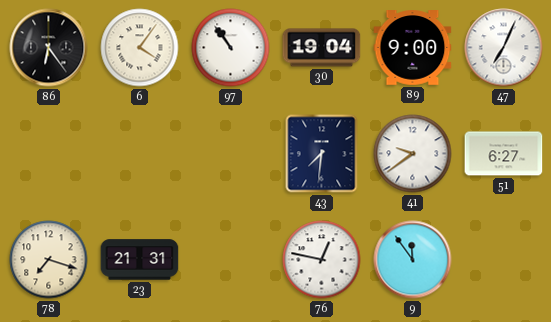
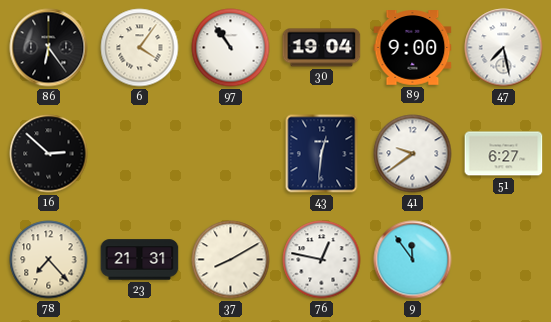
47: 7:04 -> 7:28 (504, 48)
16: none -> 2:52 (49, 154)
43: 7:31 -> 12:31 (322, 154)
78: 7:18 -> 7:23 (49, 260)
37: none -> 8:10 (231, 260)
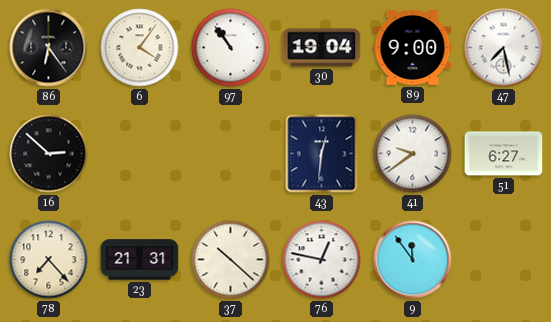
37: 8:10 -> 10:22 (231, 260)
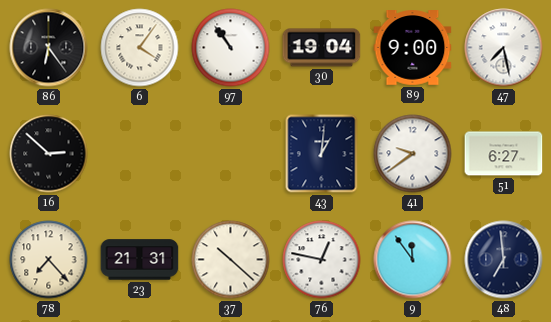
43: 12:31 -> 1:01 (322, 154)
48: none -> 6:59 (504, 260)
